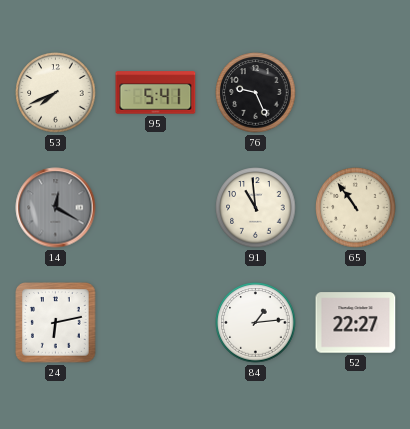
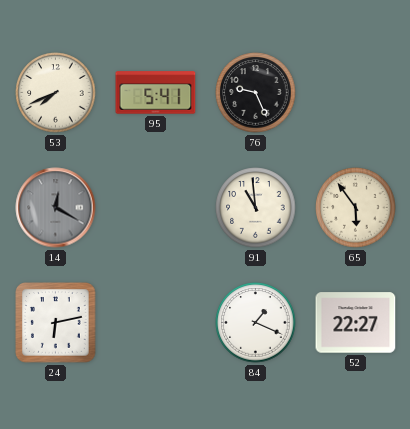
65: 10:54 -> 5:54 (356, 208)
84: 1:14 -> 1:19 (256, 323)
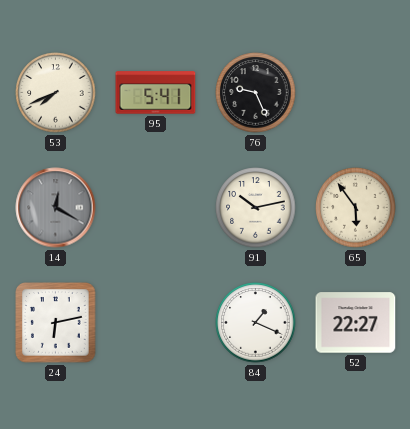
91: 10:59 -> 10:13 (256, 208)
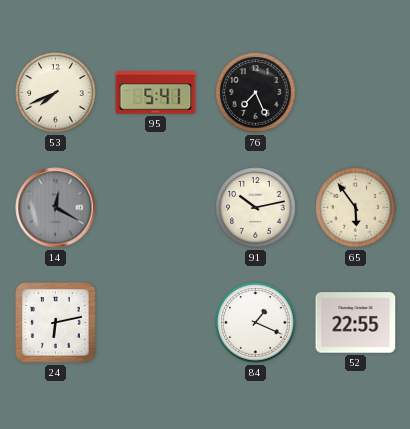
76: 9:26 -> 7:26 (256, 93)
52: 22:27 -> 22:55 (356, 323)
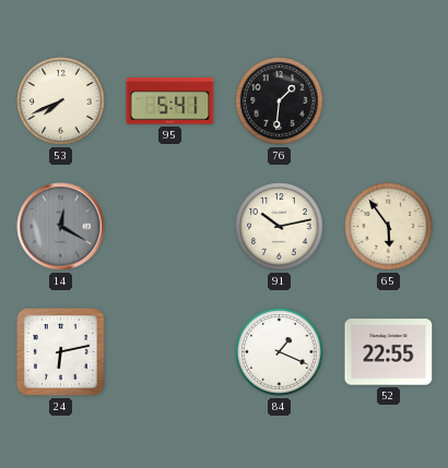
76: 7:26 -> 1:31 (280, 101)
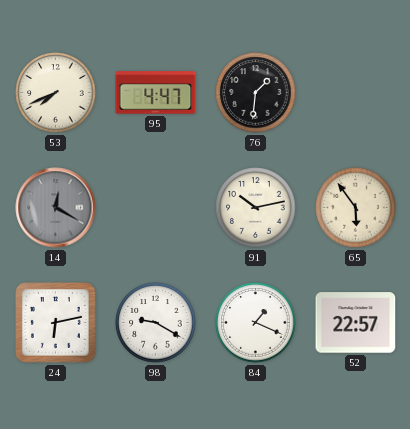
95: 5:41 -> 4:47 (156, 93)
98: none -> 9:20 (156, 323)
52: 22:55 -> 22:57 (356, 323)
